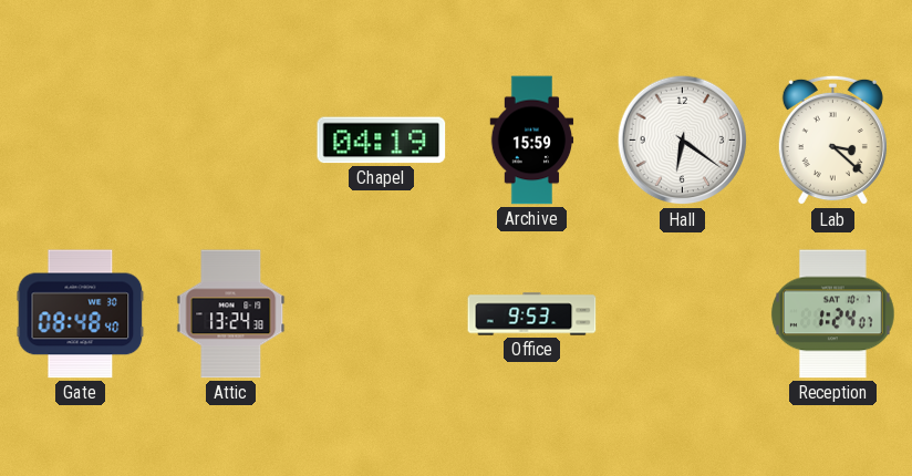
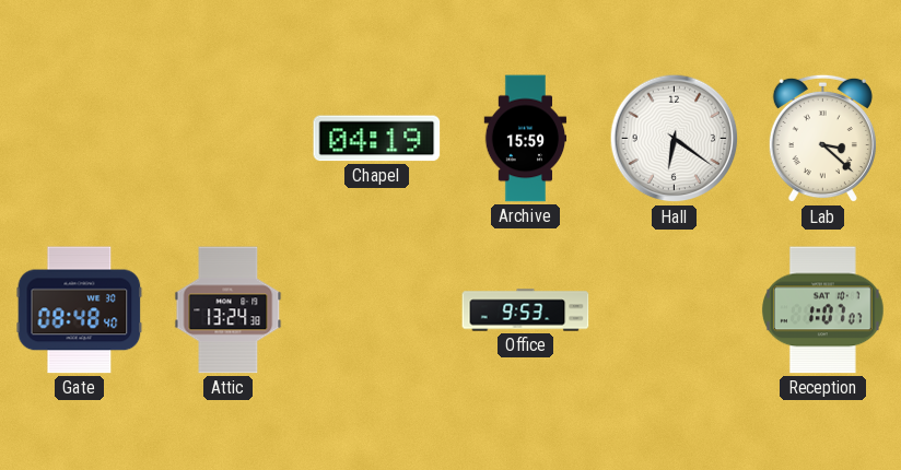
Reception: 1:24 -> 1:07 (822, 310)
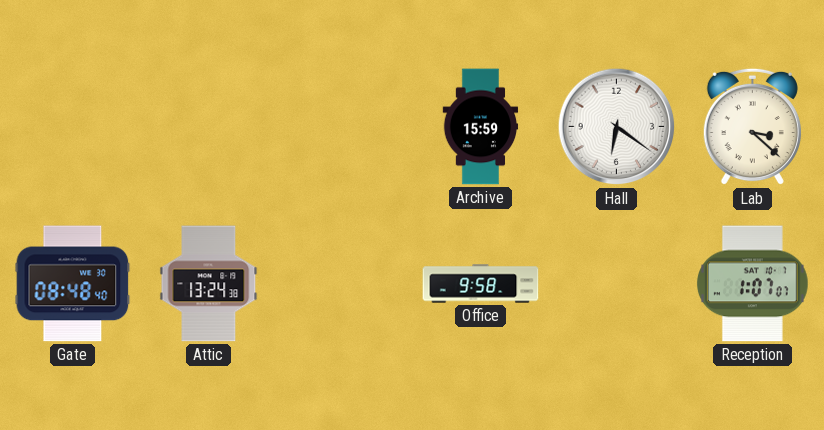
Chapel: 04:19 -> none (377, 139)
Office: 9:53 -> 9:58 (481, 284)
